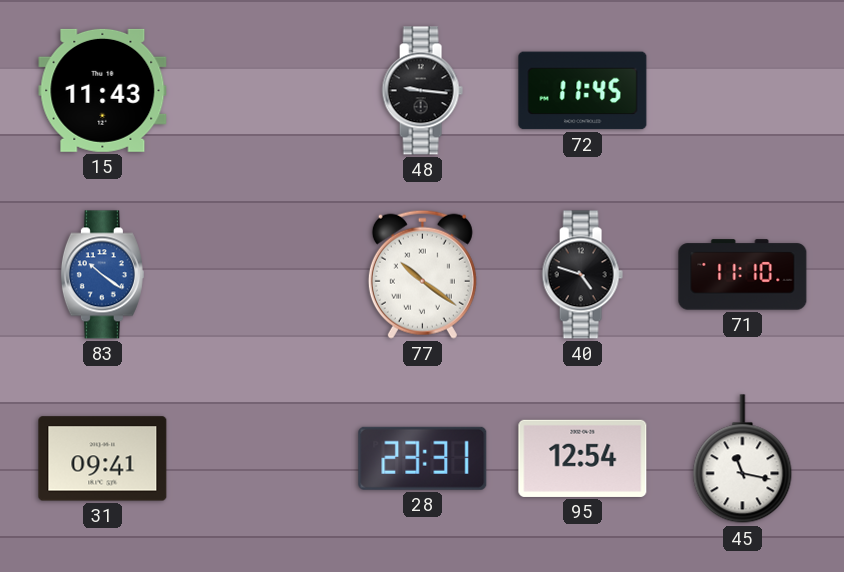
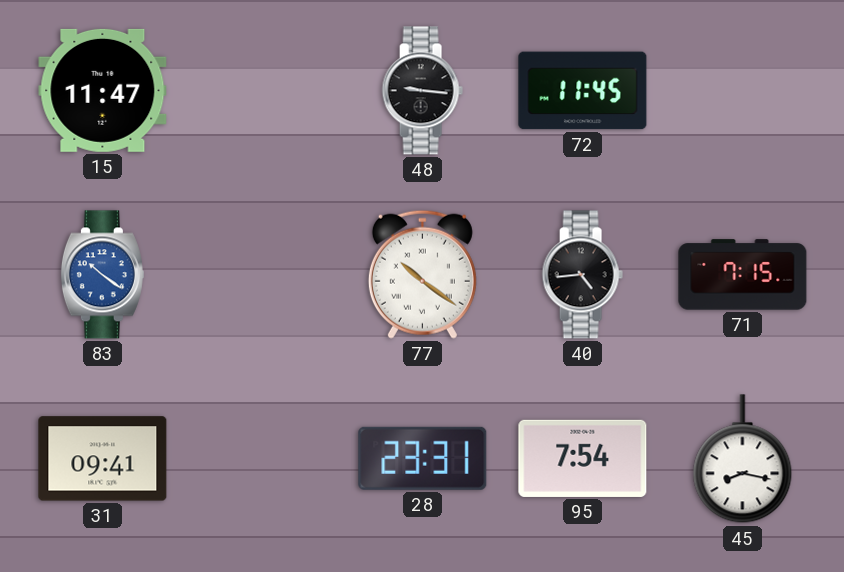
15: 11:43 -> 11:47 (103, 90)
40: 4:48 -> 4:44 (582, 275)
71: 11:10 -> 7:15 (743, 275)
95: 12:54 -> 7:54 (583, 458)
45: 11:17 -> 8:17 (743, 459)
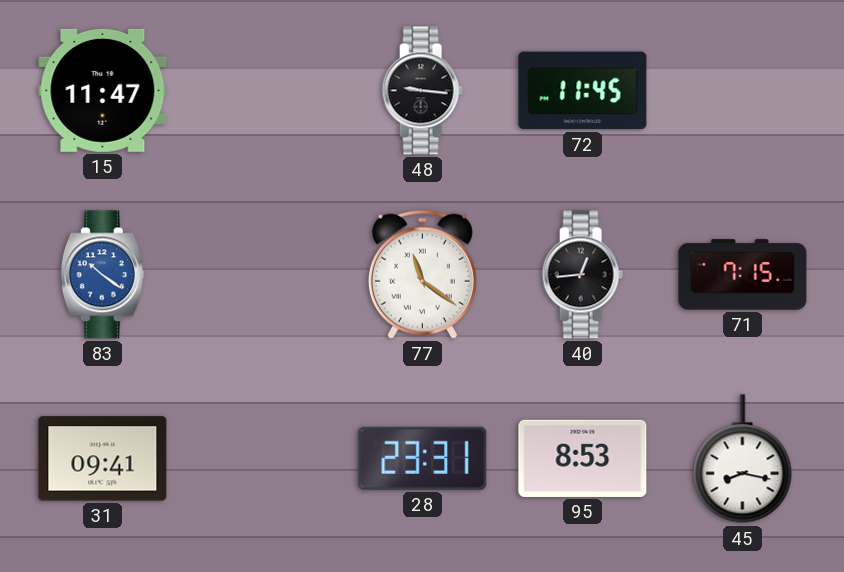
77: 10:21 -> 11:21 (422, 274)
40: 4:44 -> 12:44 (582, 275)
95: 7:54 -> 8:53 (583, 458)
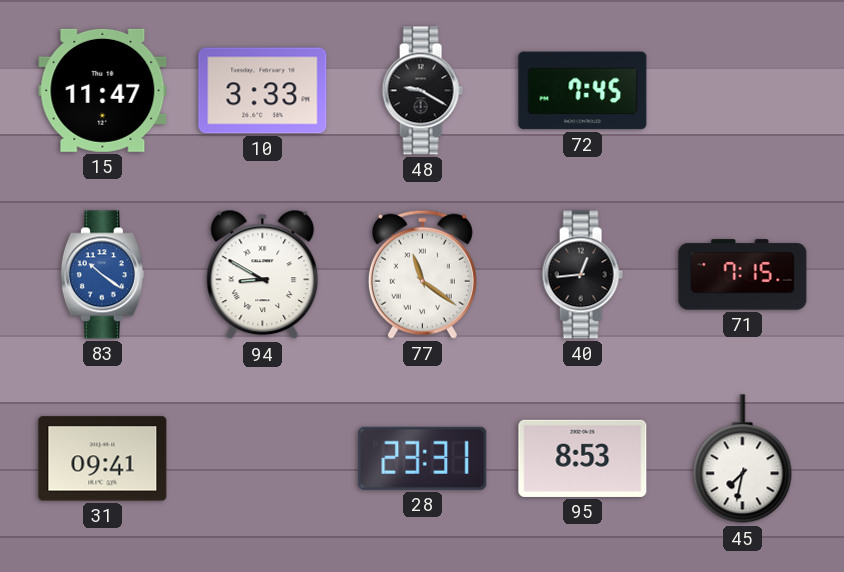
10: none -> 3:33 (263, 91)
48: 9:16 -> 9:20 (422, 91)
72: 11:45 -> 7:45 (583, 91)
94: none -> 8:50 (263, 275)
45: 8:17 -> 7:32 (743, 459)
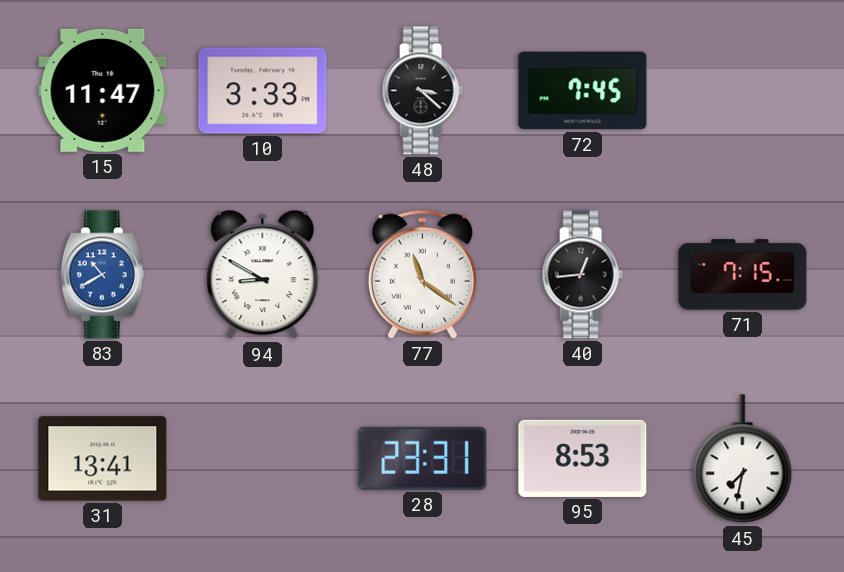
48: 9:20 -> 3:22 (422, 91)
83: 10:21 -> 10:40 (102, 275)
31: 09:41 -> 13:41 (103, 459)
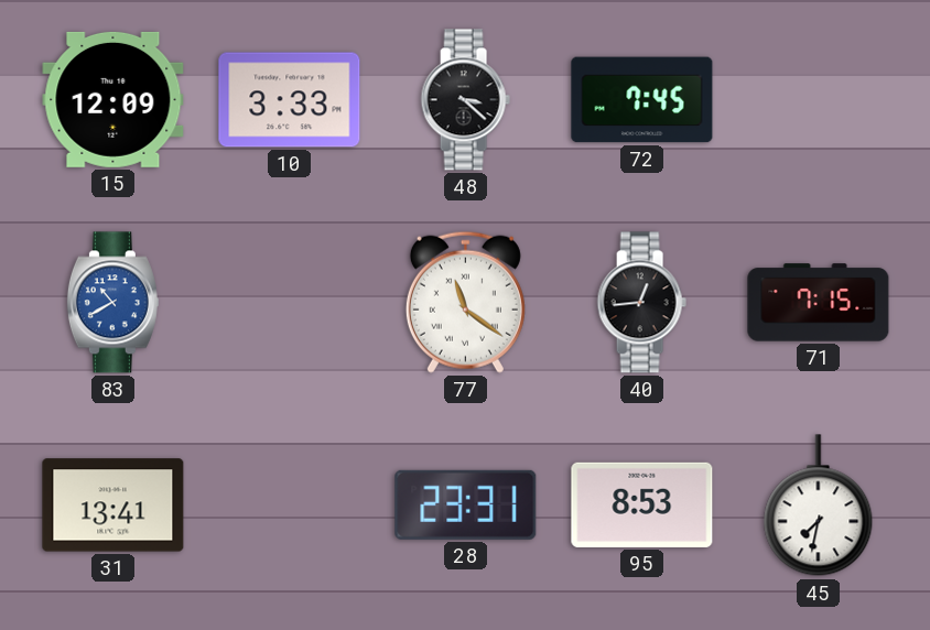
15: 11:47 -> 12:09 (113, 99)
94: 8:50 -> none (263, 275)
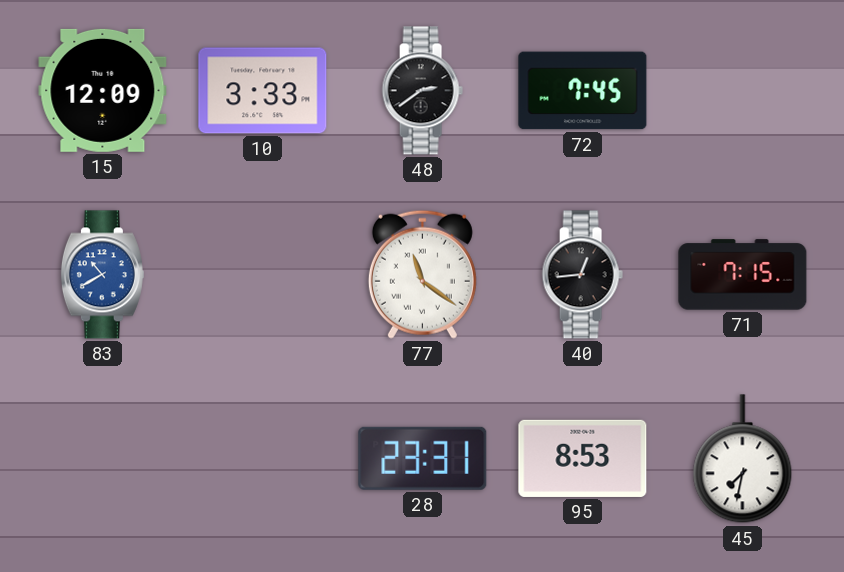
48: 3:22 -> 2:39 (422, 91)
31: 13:41 -> none (113, 506)
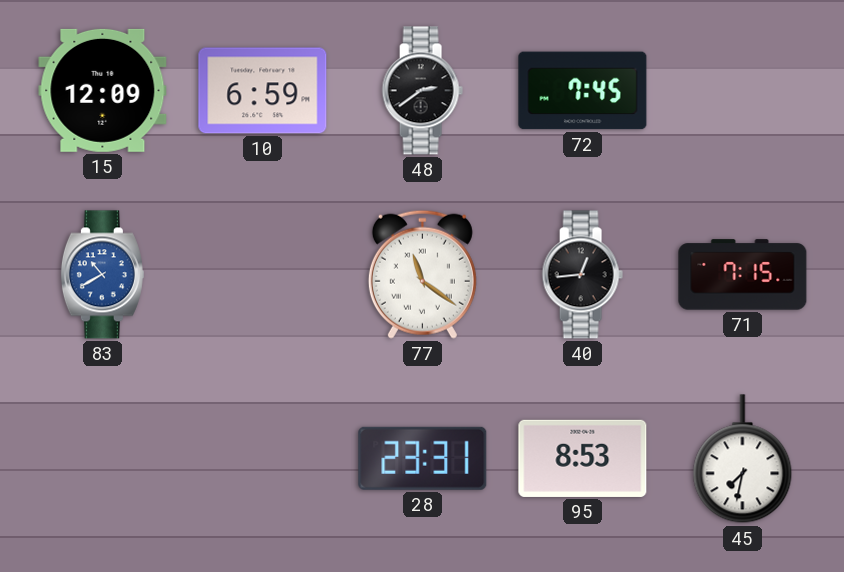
10: 3:33 -> 6:59 (263, 91)
